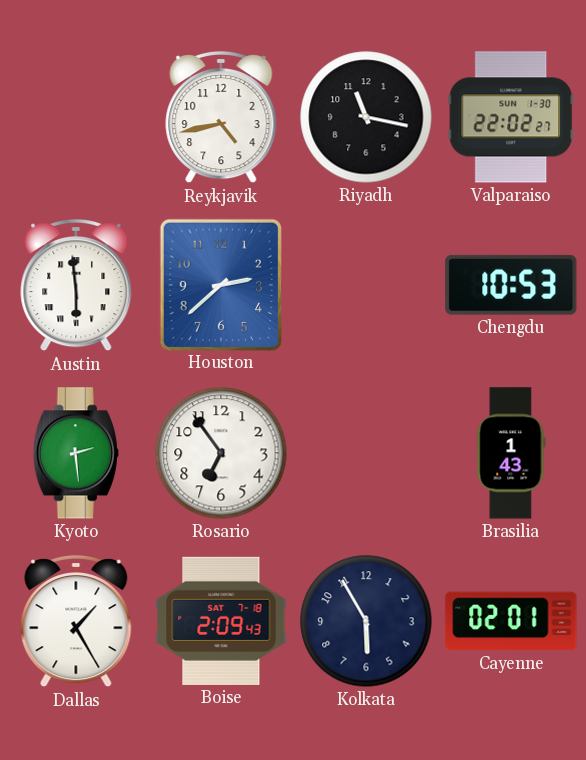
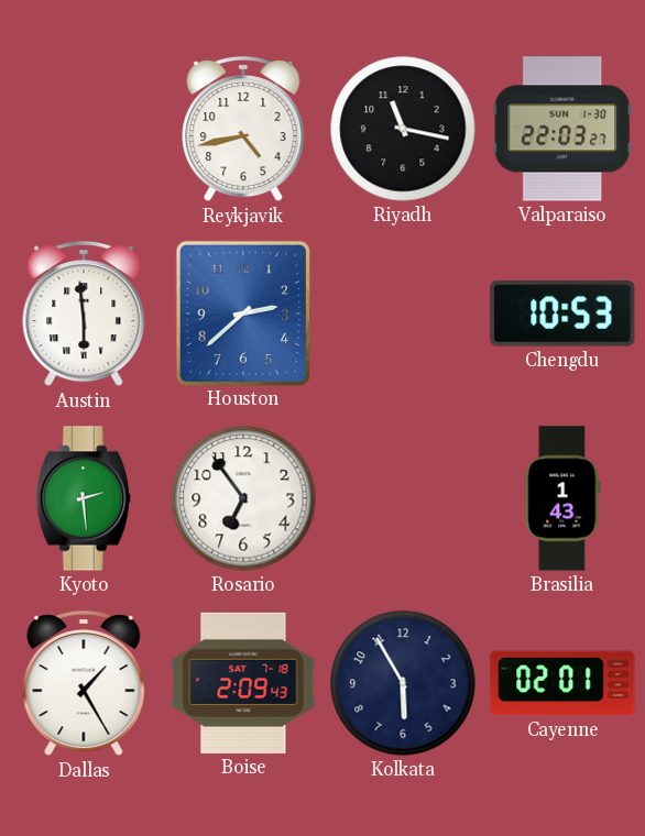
Valparaiso: 22:02 -> 22:03 (562, 129)
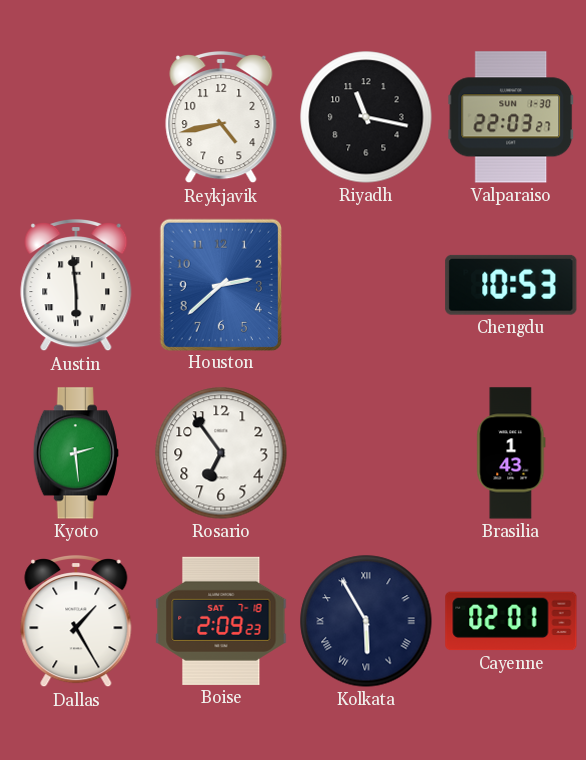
Boise: 2:09:43 -> 2:09:23 (221, 621)
Kolkata numerals: Arabic -> Roman (366, 621)
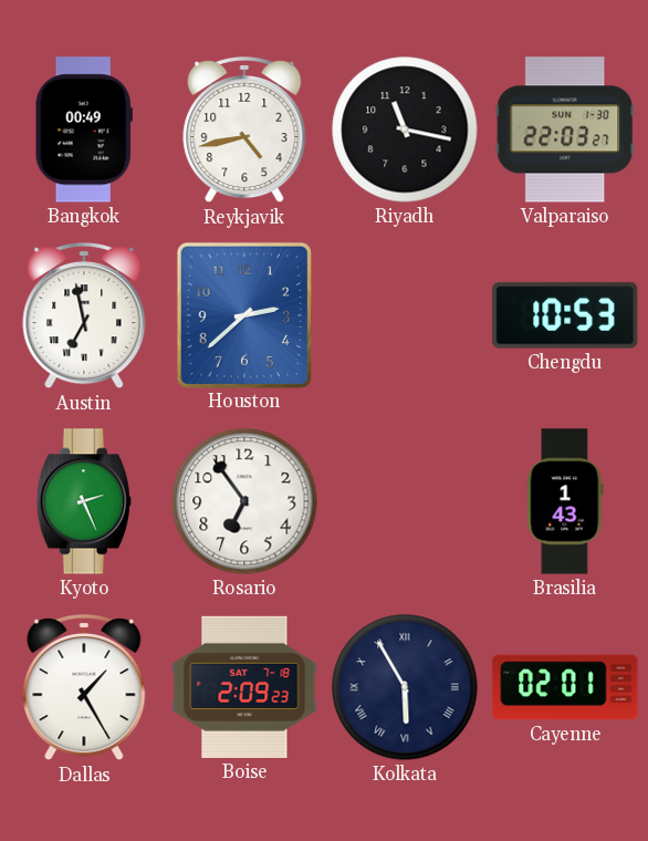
Bangkok: none -> 00:49 (84, 129)
Austin: 5:59 -> 6:58 (84, 316)
Kyoto: 2:29 -> 2:26 (84, 501)
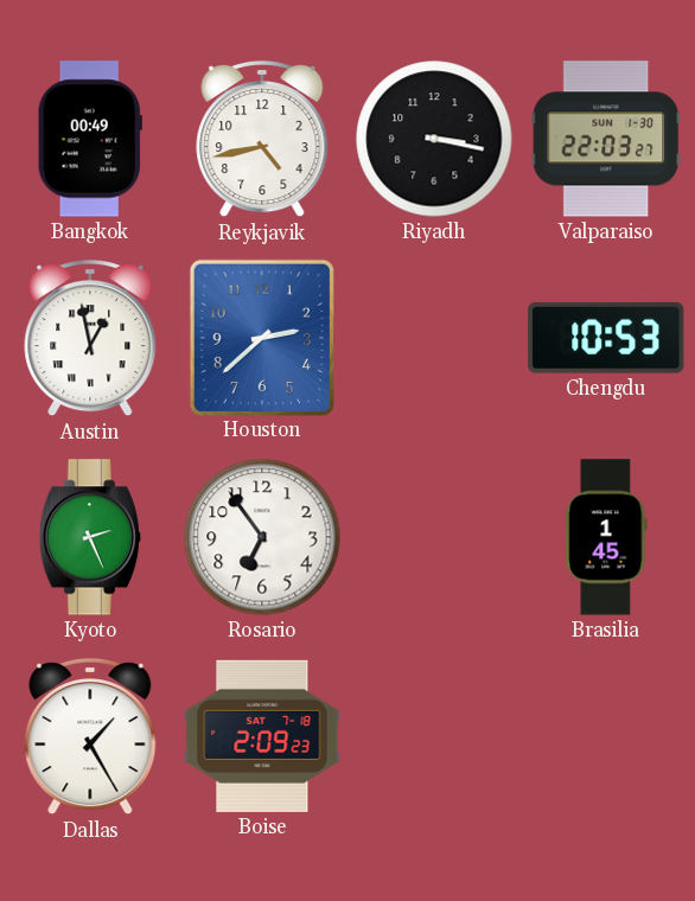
Riyadh: 11:17 -> 3:17 (434, 139)
Austin: 6:58 -> 12:58 (90, 339)
Brasilia: 1:43 -> 1:45 (606, 537)
Kolkata: 5:55 -> none (405, 687)
Cayenne: 02:01 -> none (565, 687)
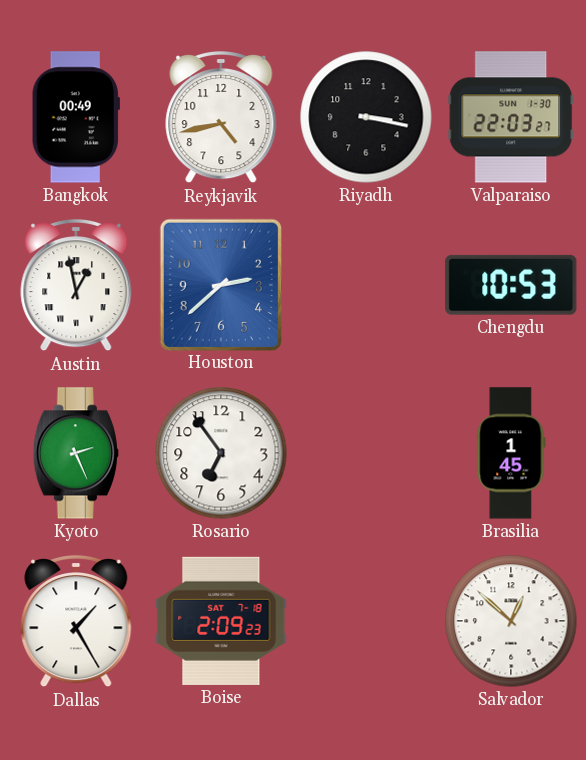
Salvador: none -> 12:52 (511, 621)
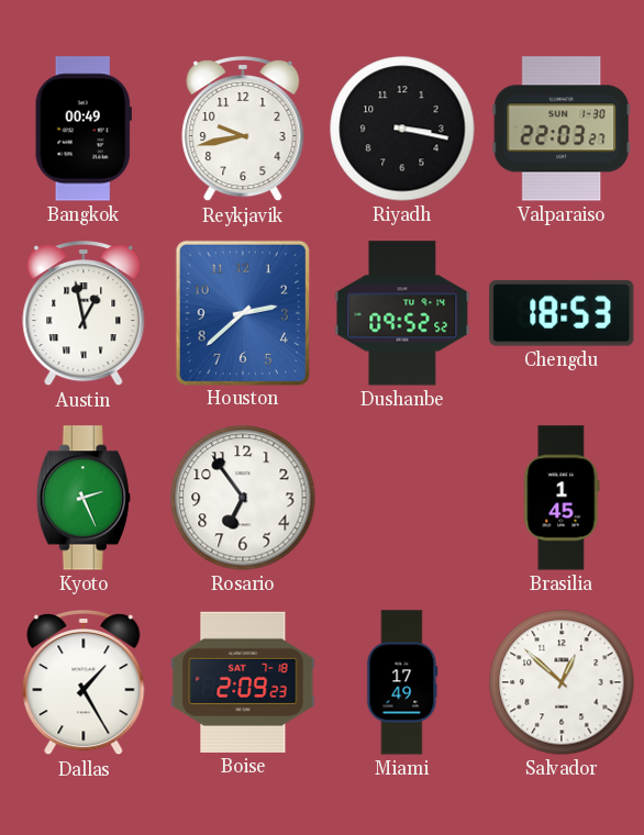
Reykjavik: 4:43 -> 9:43 (243, 130)
Dushanbe: none -> 09:52 (402, 313)
Chengdu: 10:53 -> 18:53 (562, 313)
Miami: none -> 17:49 (402, 682)
